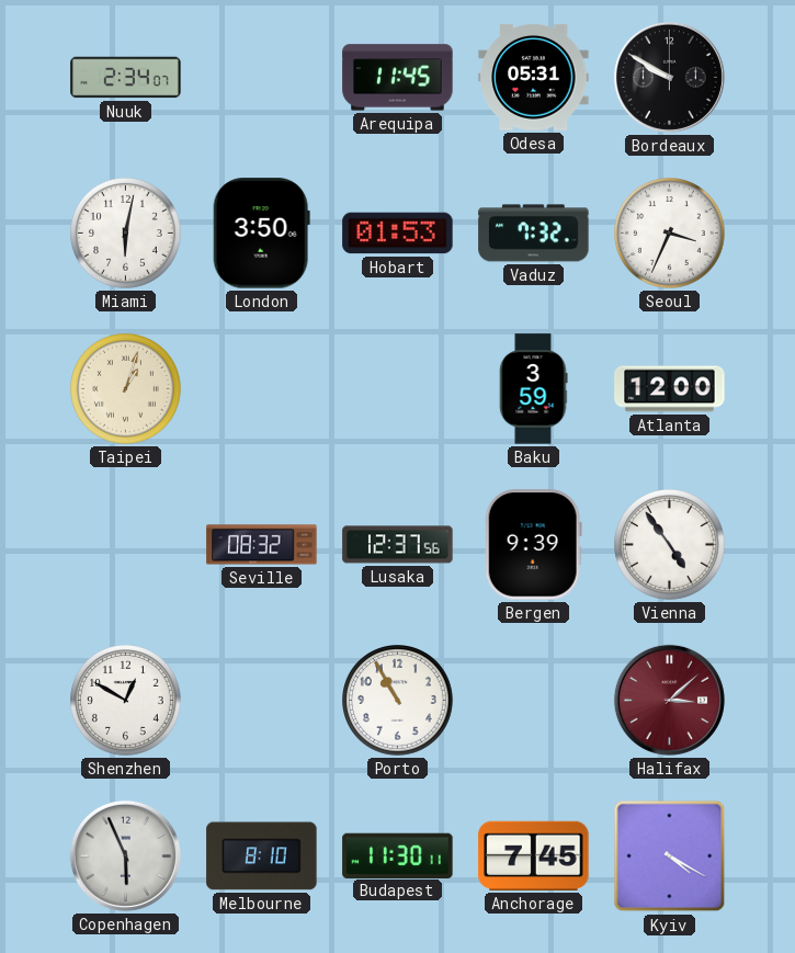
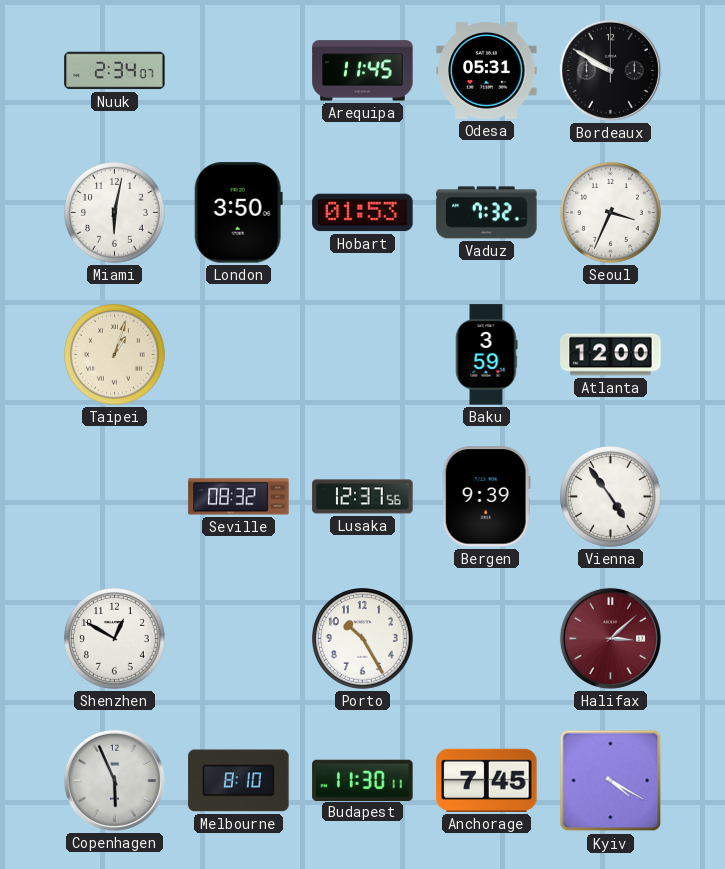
Porto: 10:55 -> 10:25 (363, 639)
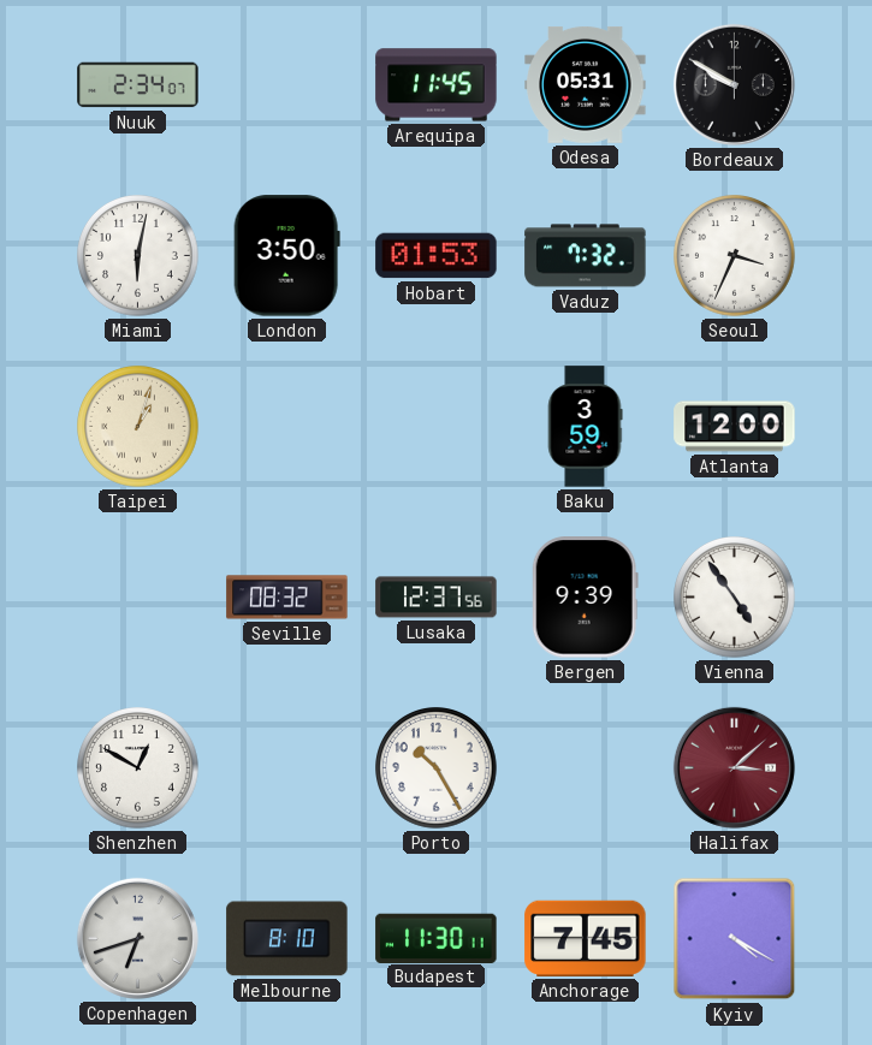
Copenhagen: 5:56 -> 6:42 (137, 938)
